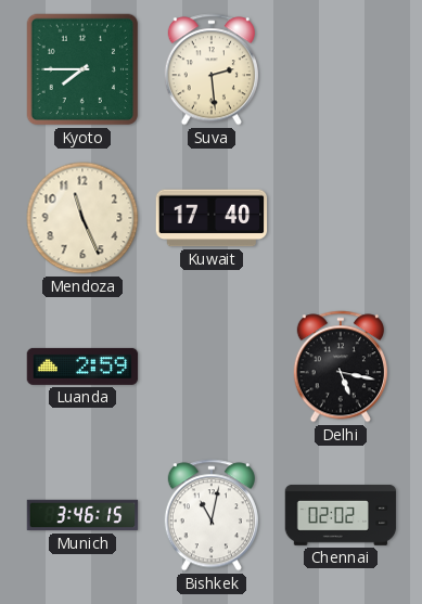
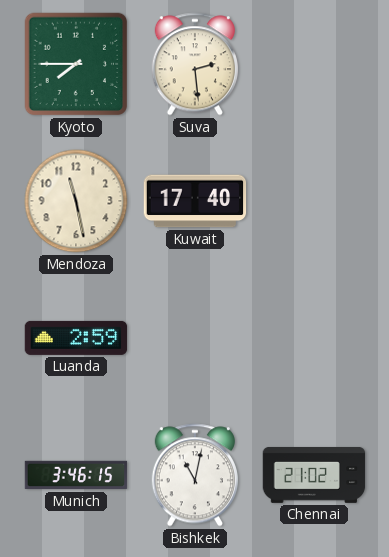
Mendoza: 11:26 -> 11:28 (76, 201)
Delhi: 5:17 -> none (341, 367)
Chennai: 02:02 -> 21:02 (314, 475)
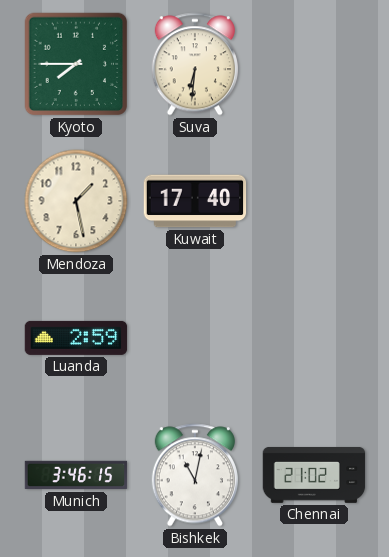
Suva: 2:29 -> 6:31 (195, 64)
Mendoza: 11:28 -> 1:28 (76, 201)
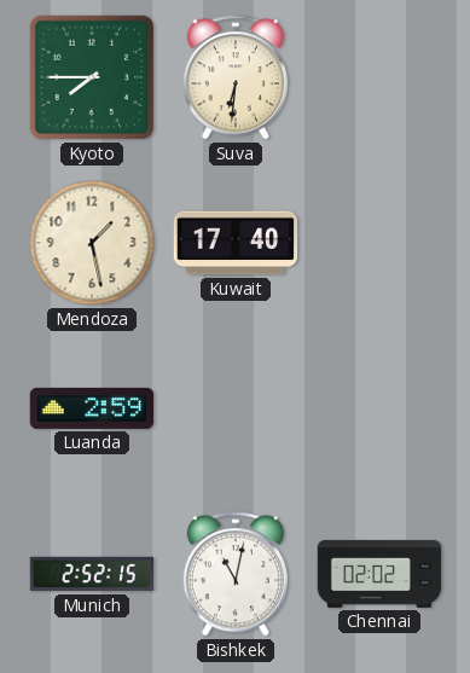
Munich: 3:46 -> 2:52 (92, 574)
Chennai: 21:02 -> 02:02 (379, 574)
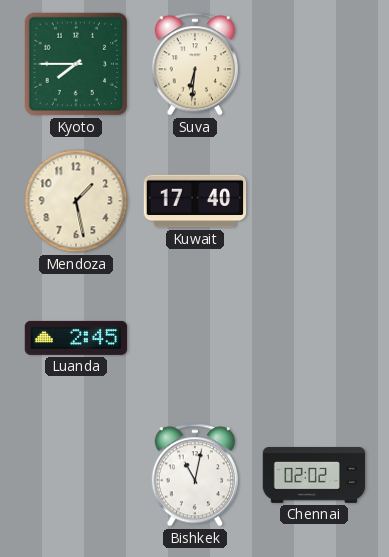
Luanda: 2:59 -> 2:45 (76, 338)
Munich: 2:52 -> none (92, 574)
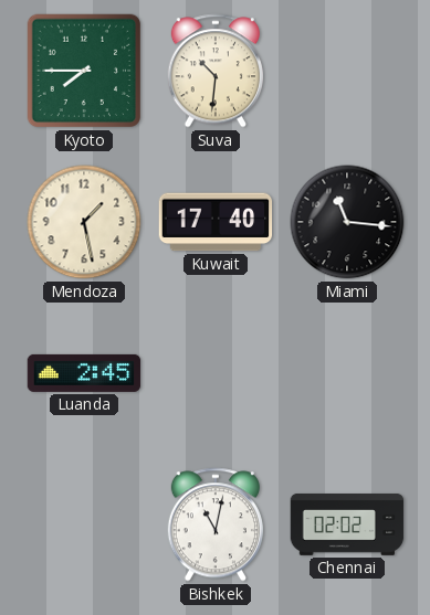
Suva: 6:31 -> 10:31 (216, 71)
Miami: none -> 11:16 (347, 222)
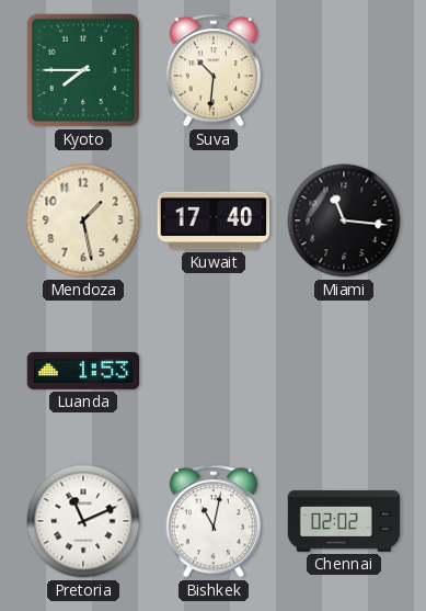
Luanda: 2:45 -> 1:53 (83, 371)
Pretoria: none -> 11:11 (83, 521)
